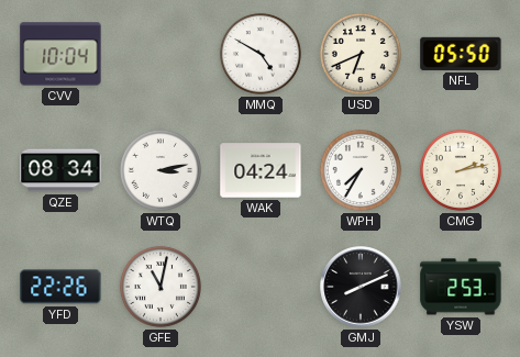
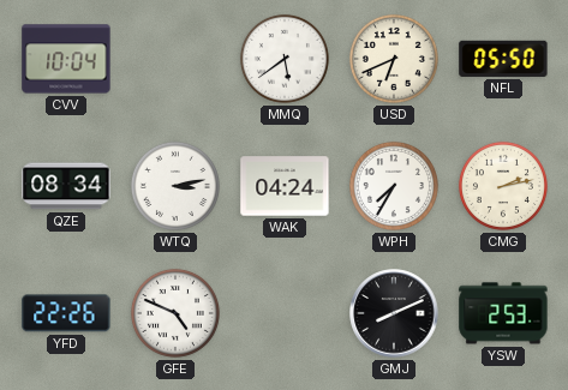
MMQ: 4:50 -> 5:39 (285, 59)
GFE: 11:02 -> 4:49 (175, 313)
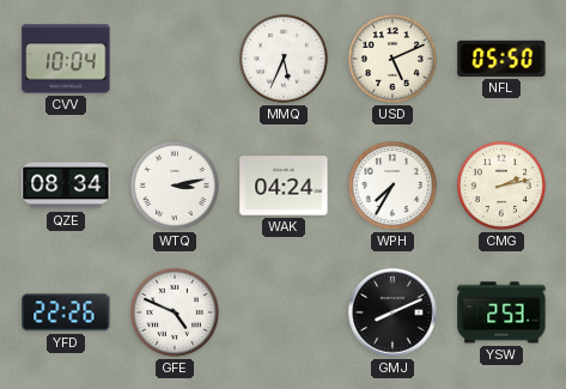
MMQ: 5:39 -> 5:34 (284, 59)
USD: 6:41 -> 5:11 (392, 59)
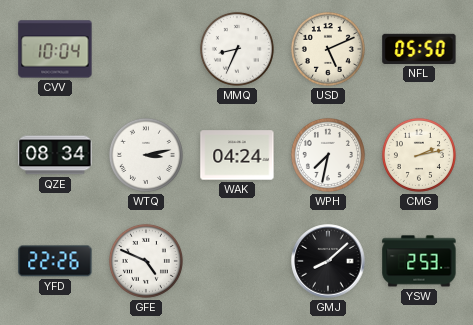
MMQ: 5:34 -> 8:34 (237, 49)
WPH: 7:35 -> 7:32 (328, 155)
GMJ: 8:11 -> 8:08 (328, 261)
